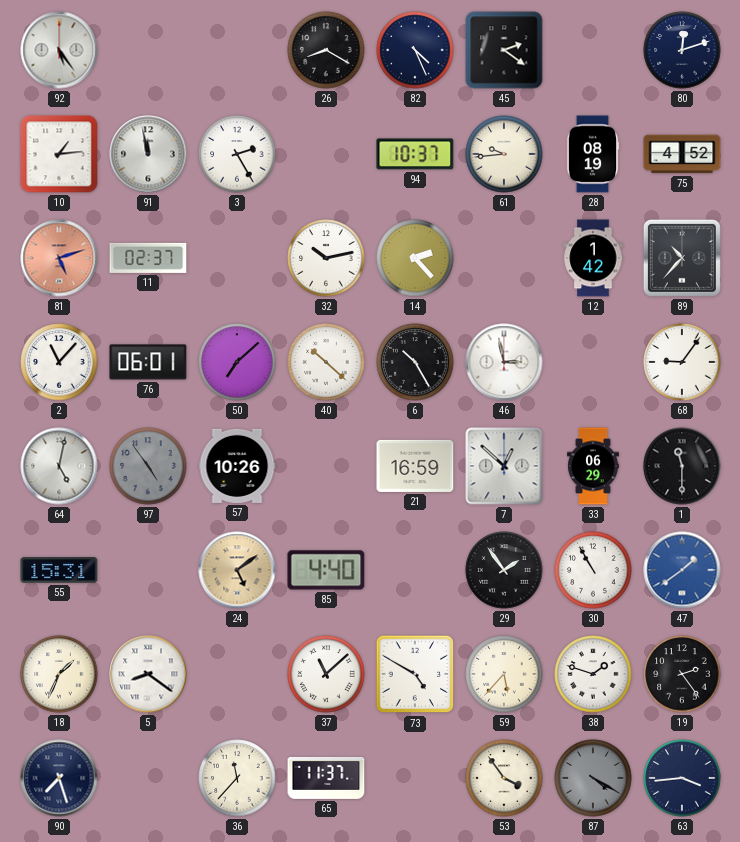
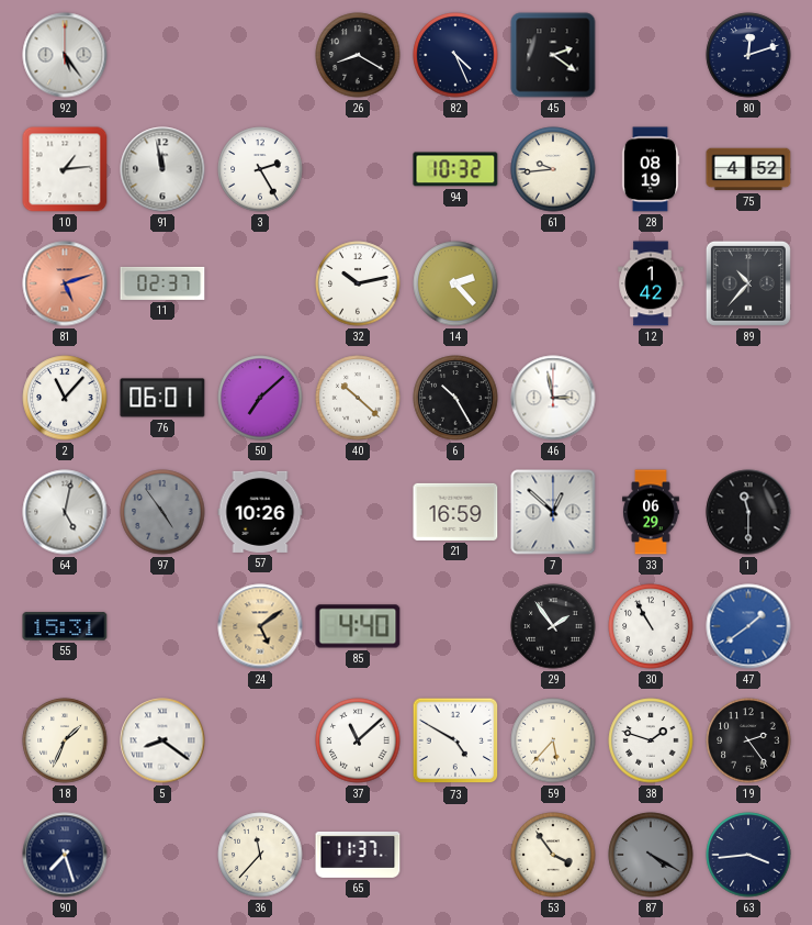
94: 10:37 -> 10:32 (455, 169)
68: 9:06 -> none (682, 362)
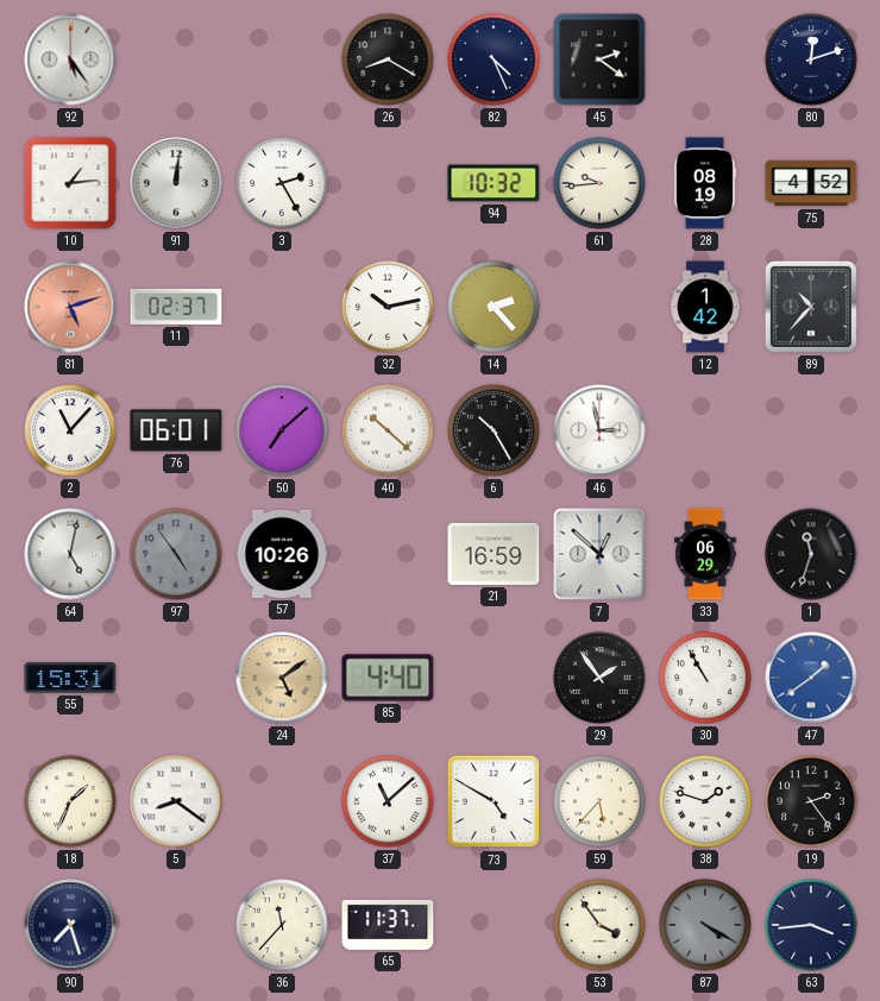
91: 11:58 -> 12:01 (176, 183)
1: 11:30 -> 11:33 (811, 554)
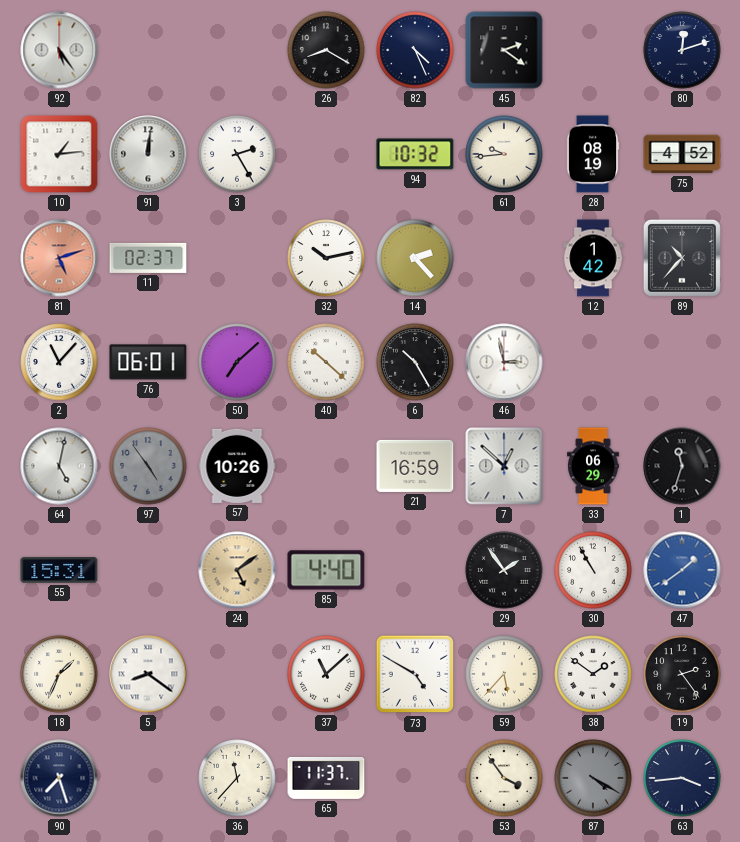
38: 1:48 -> 1:51 (593, 674)
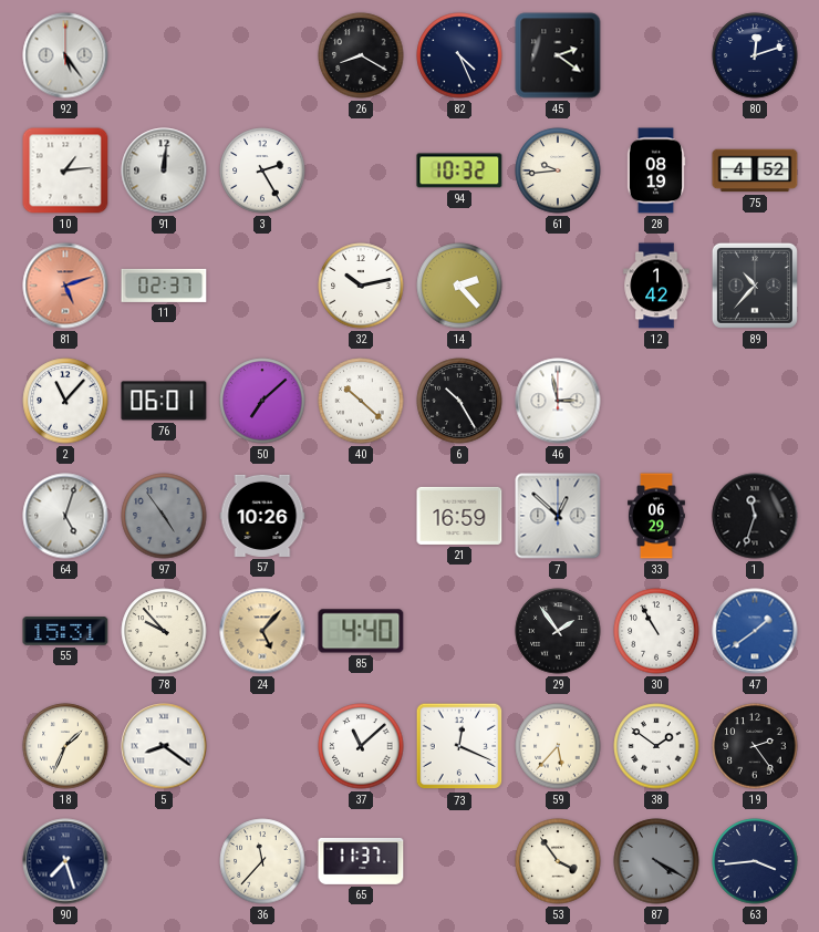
64: 5:02 -> 5:03 (65, 516)
78: none -> 9:53 (164, 631)
24: 5:09 -> 5:07 (262, 631)
73: 4:50 -> 12:19 (459, 746)
